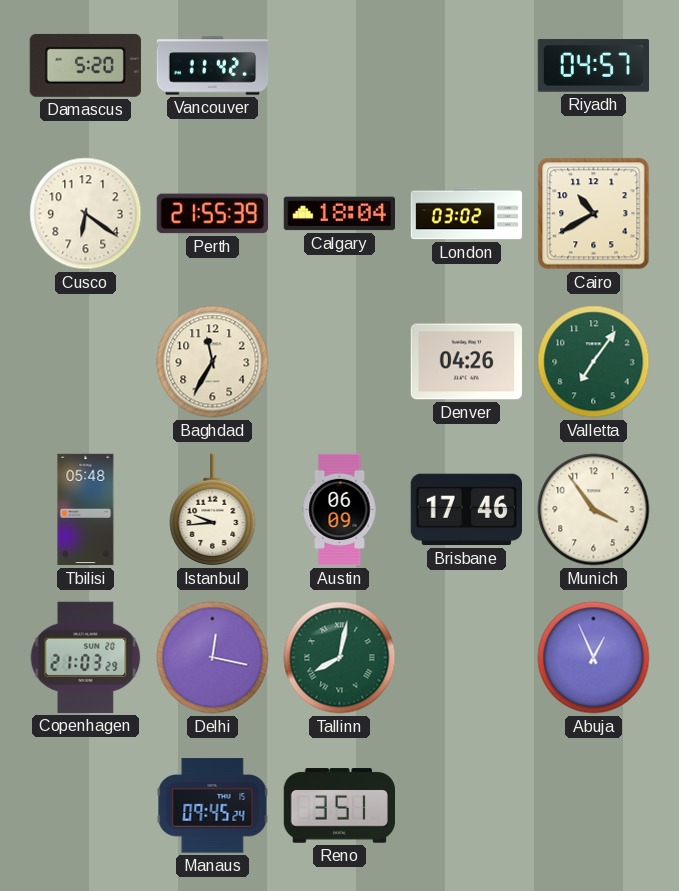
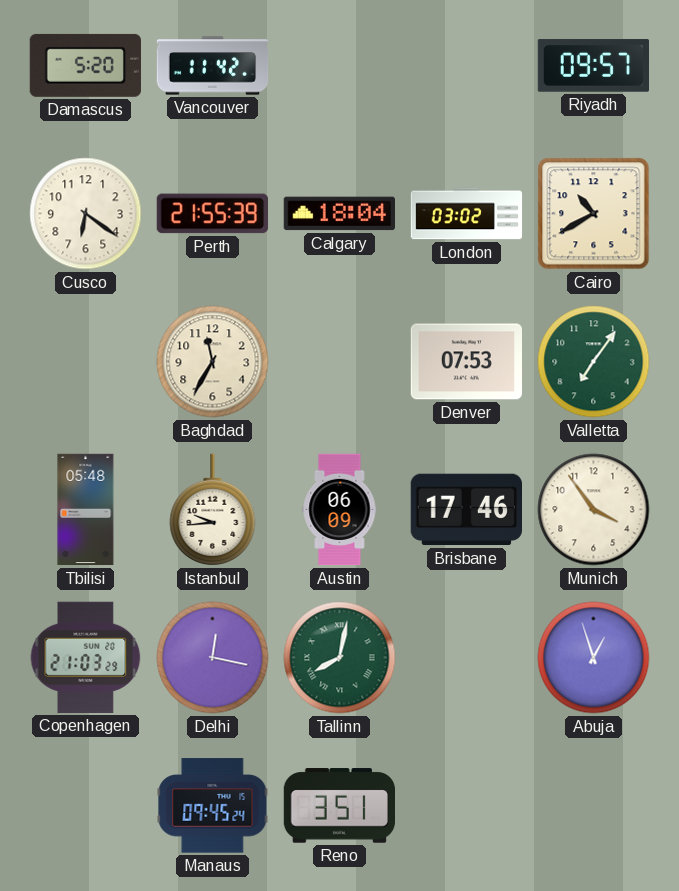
Riyadh: 04:57 -> 09:57 (593, 66)
Denver: 04:26 -> 07:53 (466, 362)
Abuja: 12:56 -> 12:57 (594, 658)
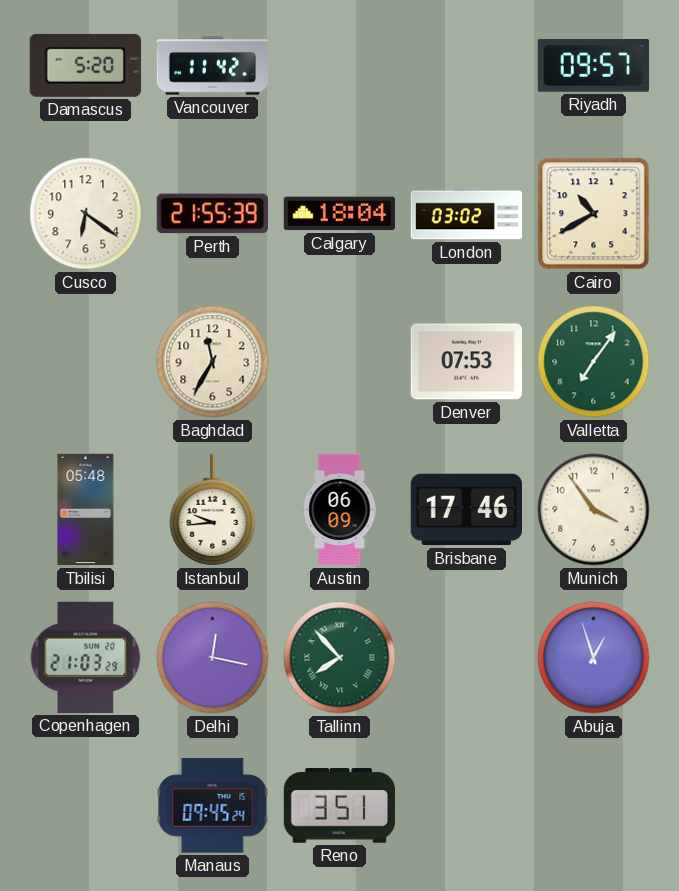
Tallinn: 8:02 -> 7:53 (340, 658)
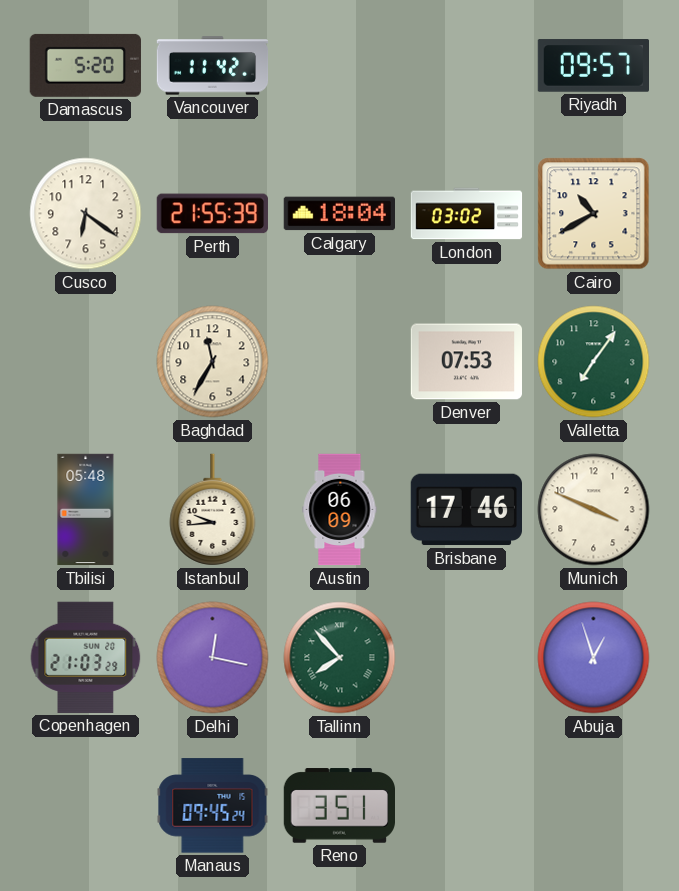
Munich: 3:54 -> 3:49 (594, 510)
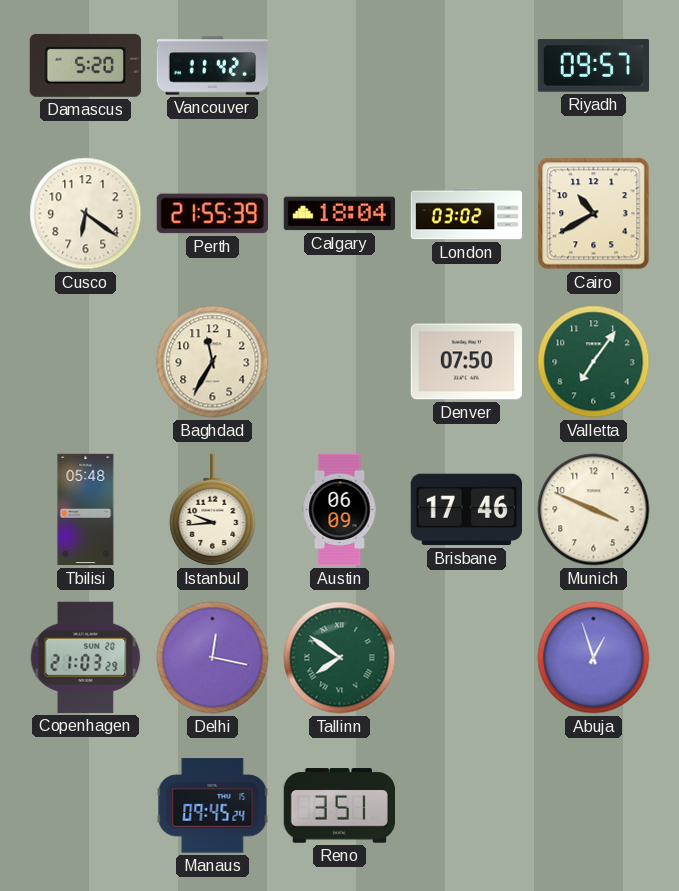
Denver: 07:53 -> 07:50 (466, 362)
Tallinn: 7:53 -> 7:51 (340, 658)
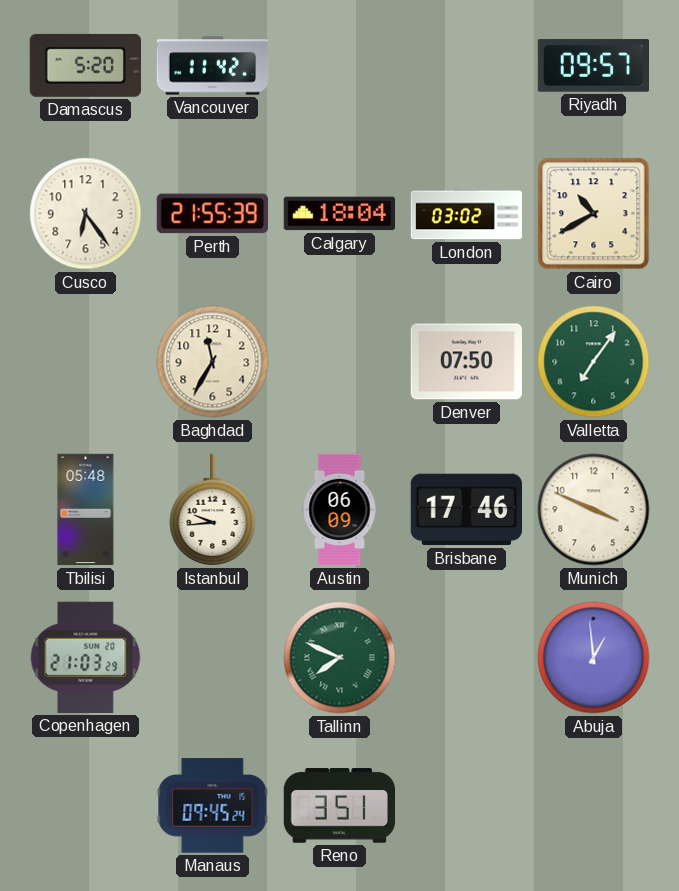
Cusco: 6:21 -> 6:24 (86, 214)
Delhi: 12:17 -> none (213, 658)
Tallinn: 7:51 -> 7:49 (340, 658)
Abuja: 12:57 -> 12:59 (594, 658)
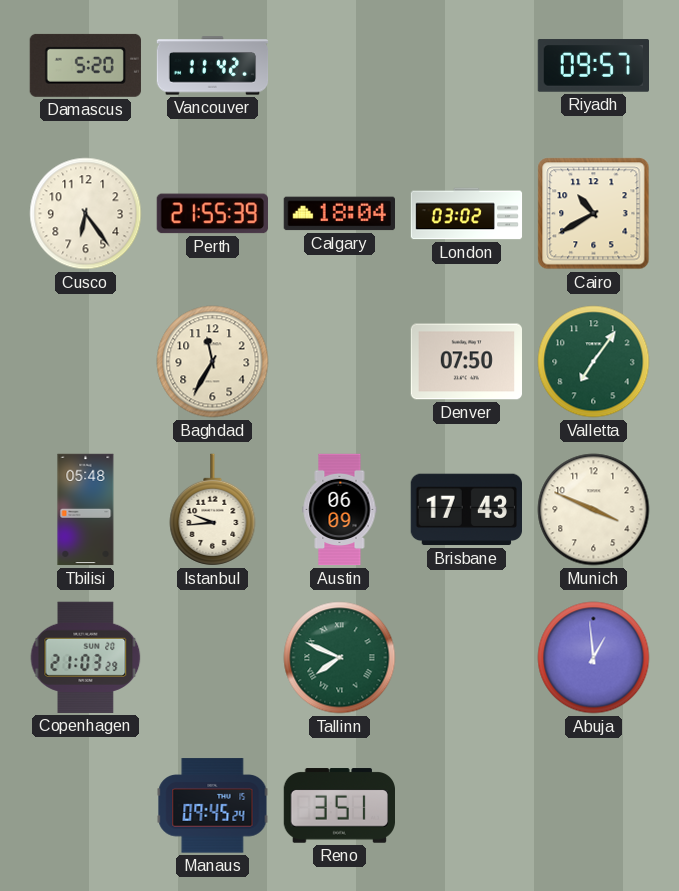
Brisbane: 17:46 -> 17:43 (466, 510)
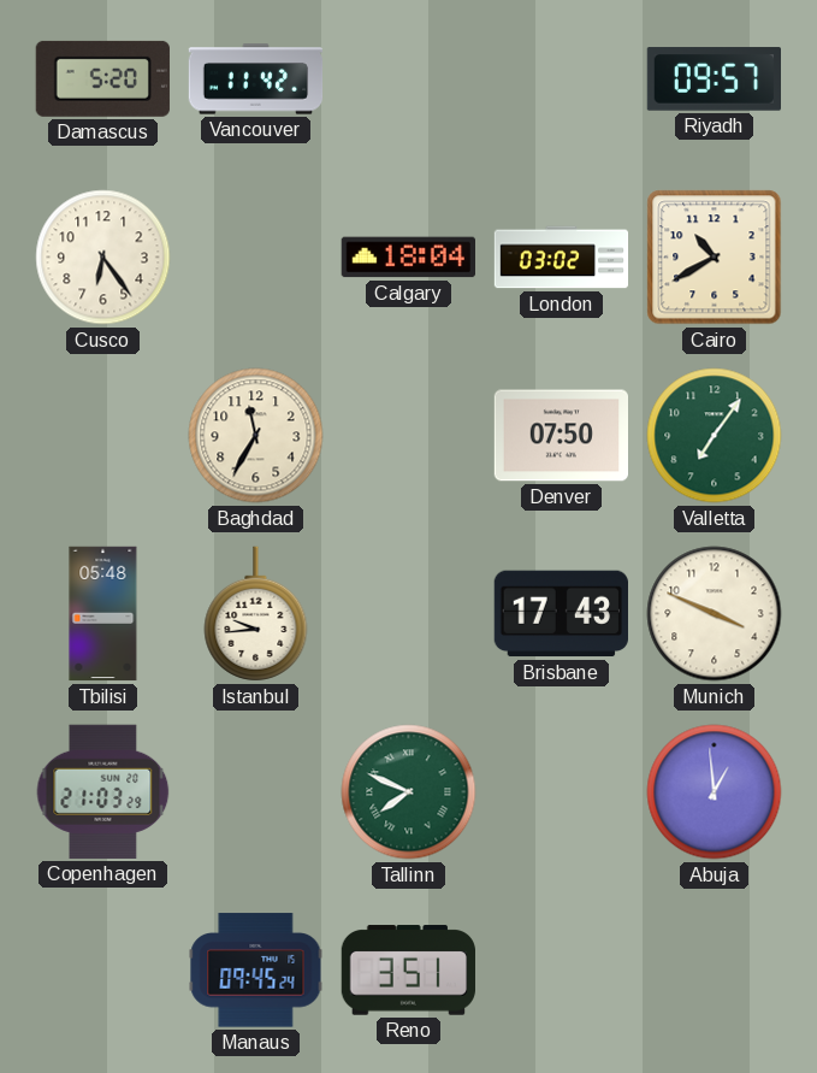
Perth: 21:55 -> none (212, 214)
Austin: 06:09 -> none (340, 510)
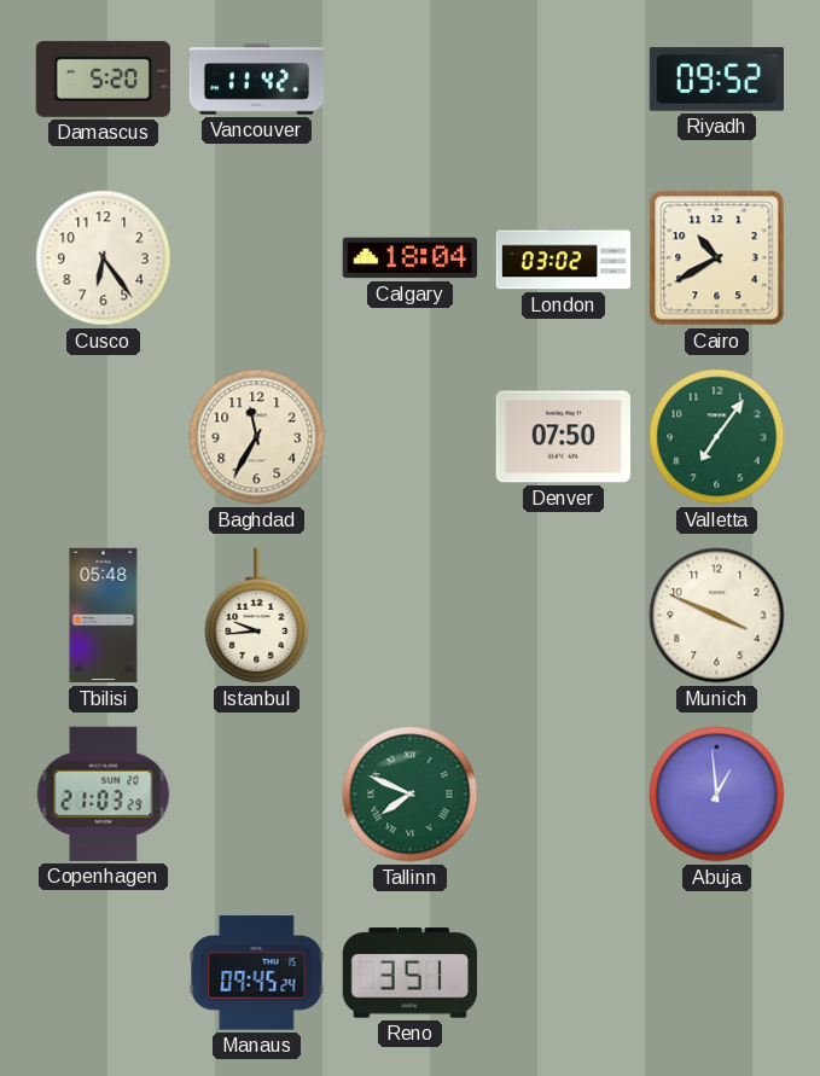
Riyadh: 09:57 -> 09:52 (716, 80)
Brisbane: 17:43 -> none (561, 614)
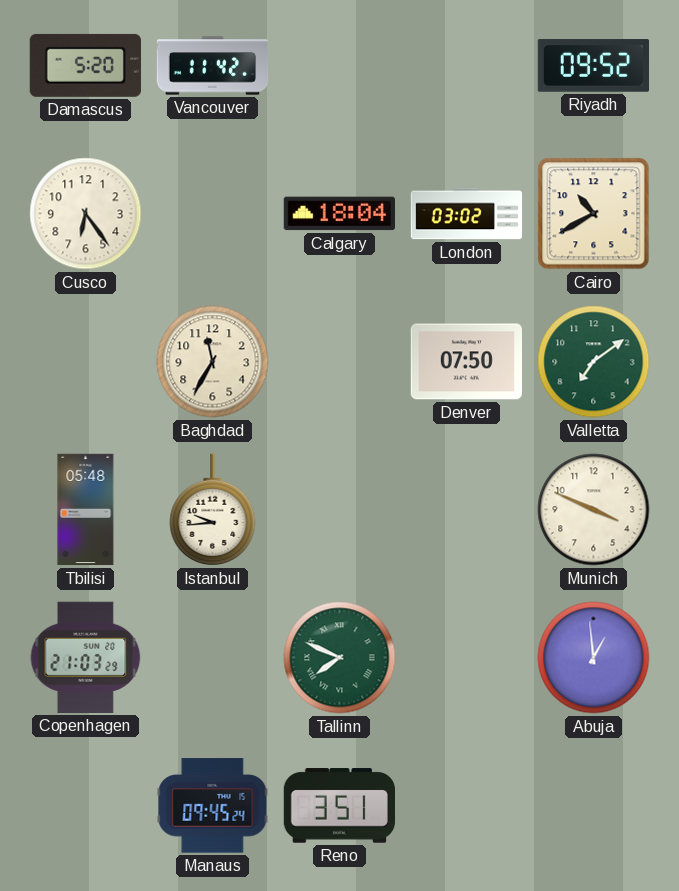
Valletta: 7:06 -> 7:09 (594, 362)
